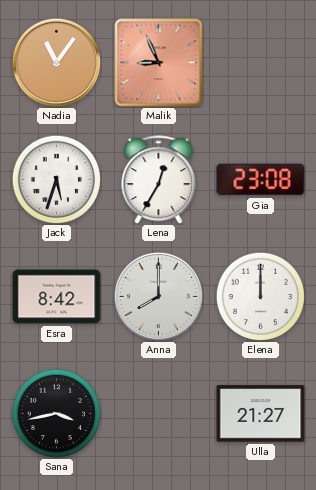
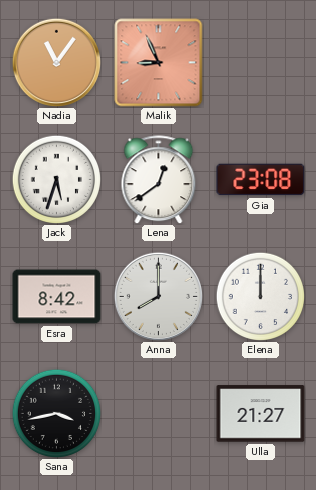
Lena: 12:35 -> 12:39 (159, 180)
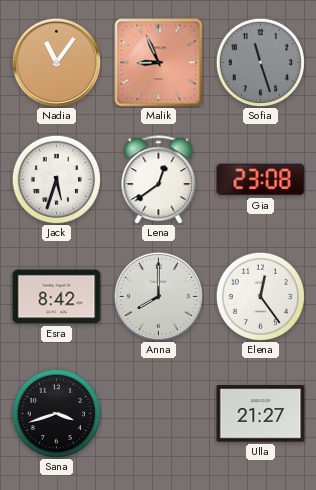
Sofia: none -> 11:27 (260, 62)
Elena: 12:00 -> 12:24 (260, 296)
Sana: 3:43 -> 3:42 (56, 413)
